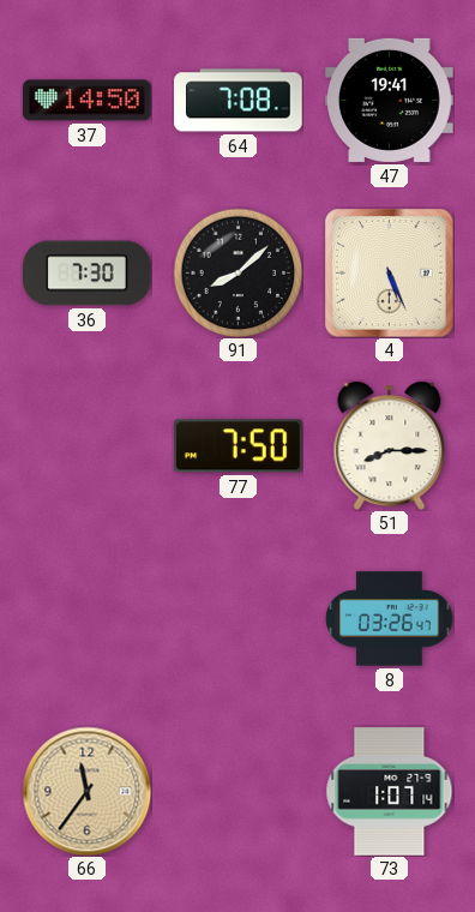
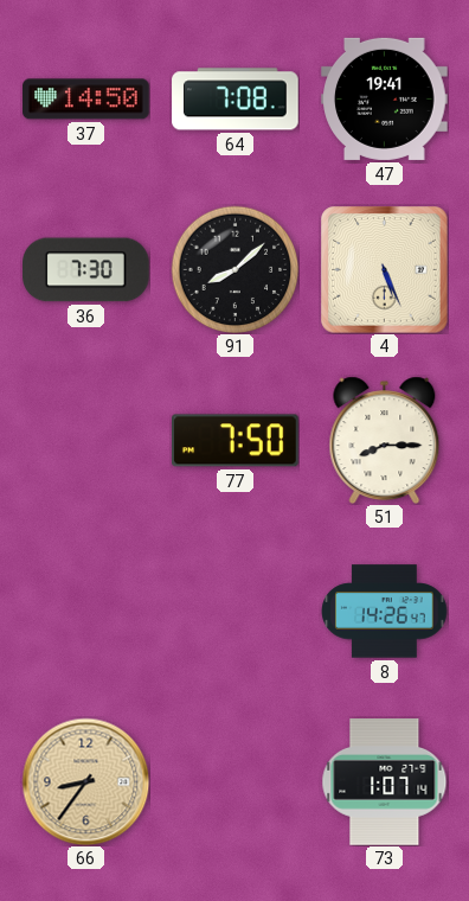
8: 03:26 -> 14:26 (385, 612)
66: 11:36 -> 8:36 (85, 781)
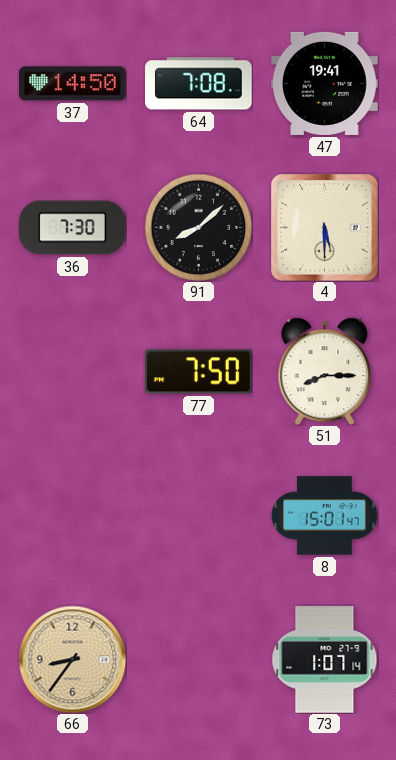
4: 5:26 -> 5:30 (324, 227)
8: 14:26 -> 15:01 (325, 516)
